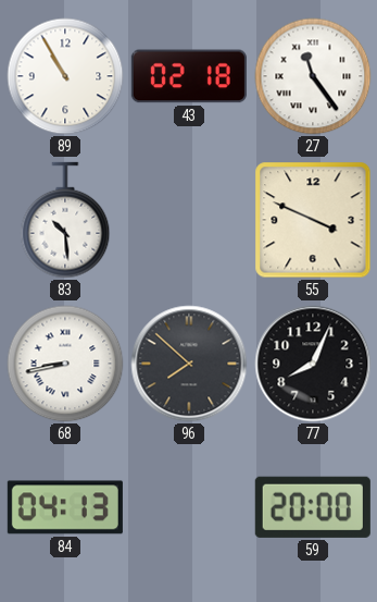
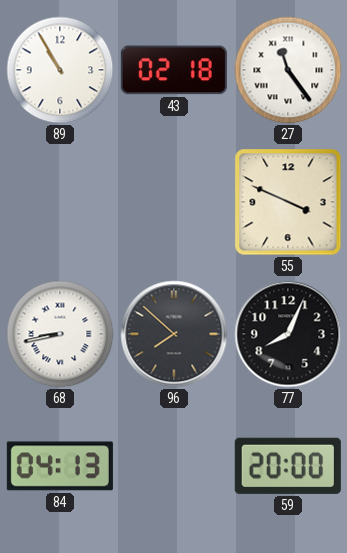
83: 10:29 -> none (65, 220)
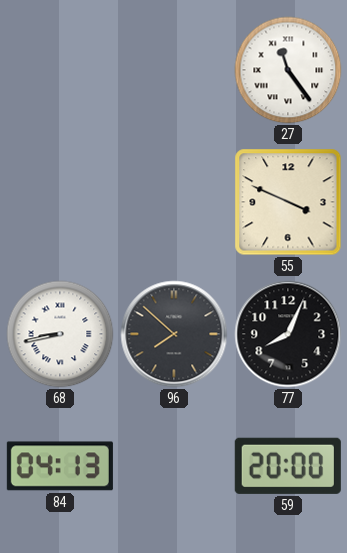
89: 10:55 -> none (60, 70)
43: 02:18 -> none (174, 70)
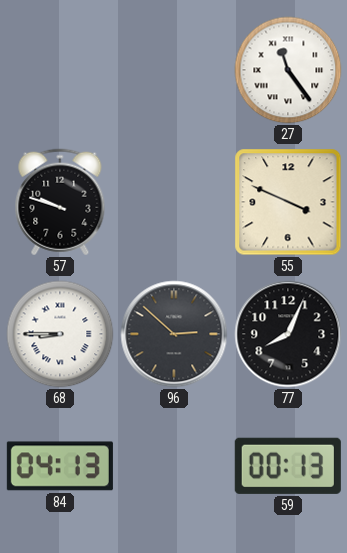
57: none -> 9:48 (60, 202)
68: 8:43 -> 8:45 (60, 334)
96: 7:52 -> 2:52 (174, 334)
59: 20:00 -> 00:13 (288, 466)
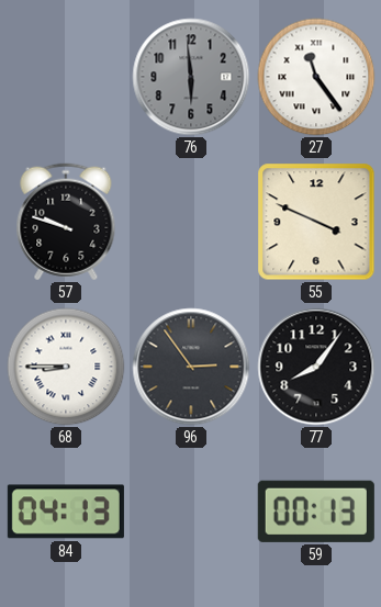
76: none -> 5:59 (191, 77)
96: 2:52 -> 2:54 (191, 367)
77: 8:04 -> 8:06 (316, 367)
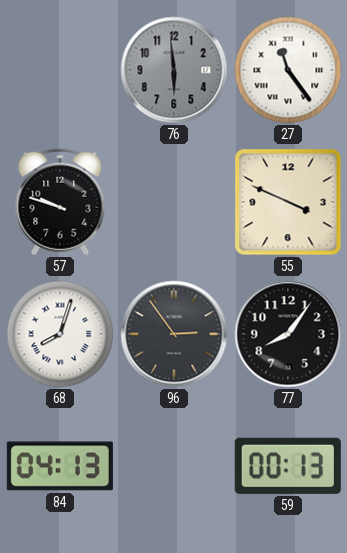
68: 8:45 -> 8:03 (60, 334)
